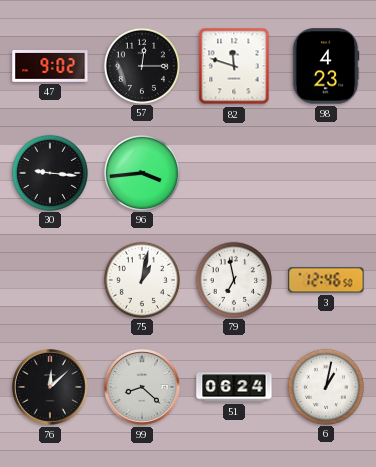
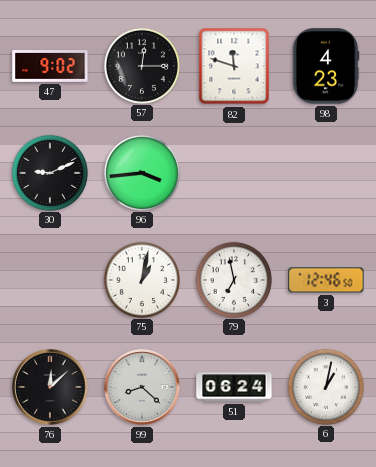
30: 9:16 -> 9:11 (49, 172)
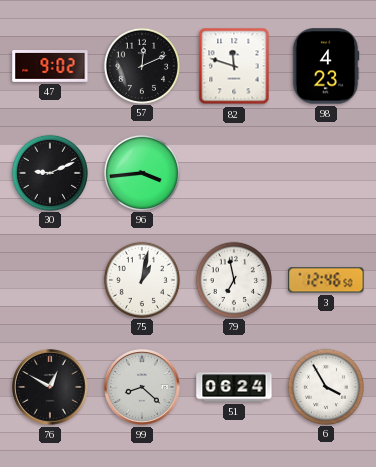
57: 12:15 -> 12:11 (141, 65)
76: 12:08 -> 12:50 (51, 388)
6: 1:02 -> 3:55 (325, 386)
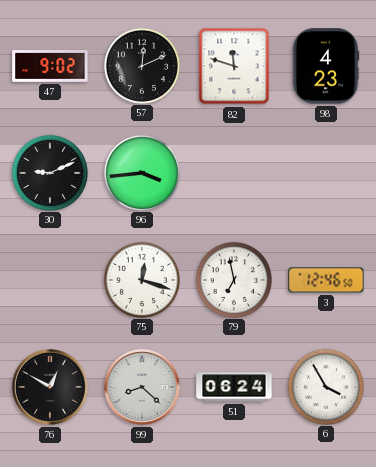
75: 1:02 -> 12:18 (141, 279)
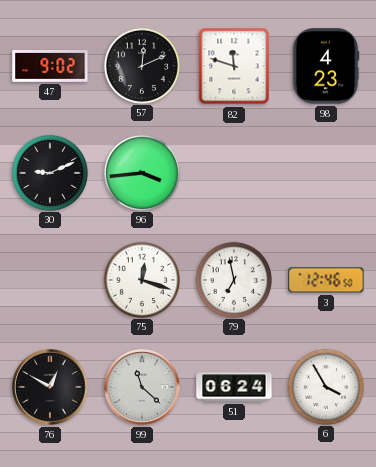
99: 8:22 -> 11:22 (143, 388)
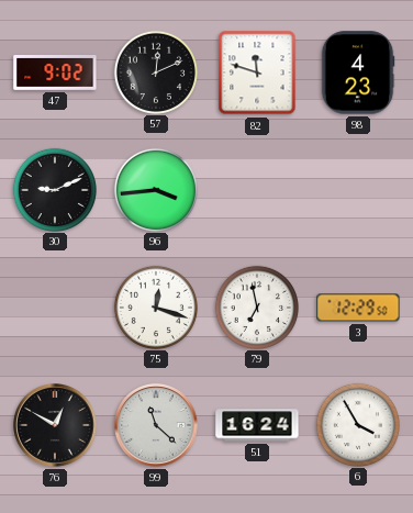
3: 12:46 -> 12:29 (358, 308)
51: 06:24 -> 16:24 (257, 425)
